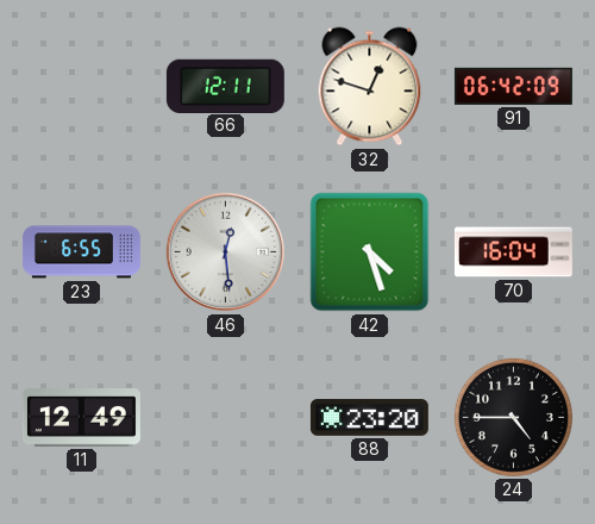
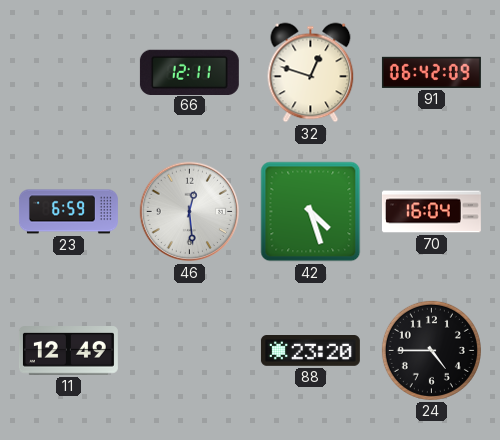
23: 6:55 -> 6:59 (68, 212)
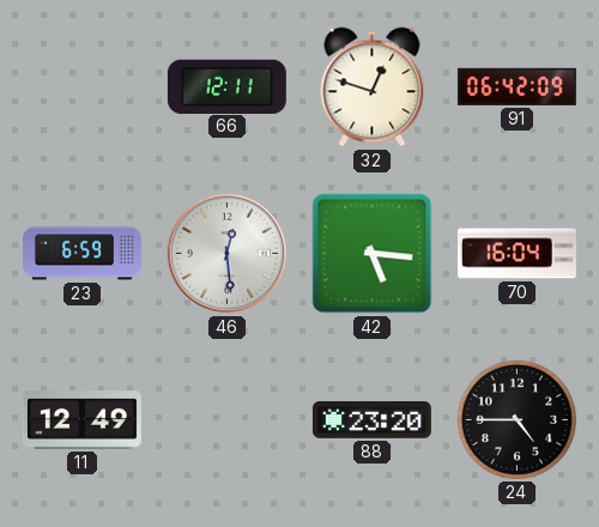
42: 4:27 -> 5:16 (373, 254)
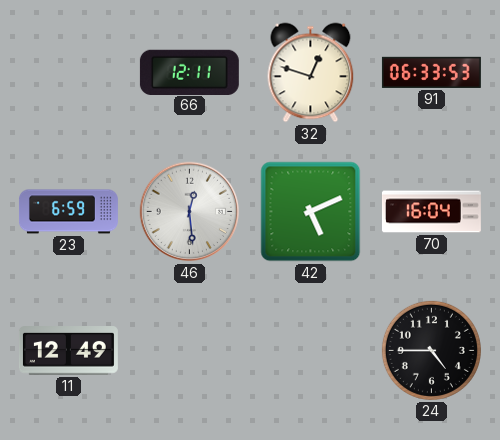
91: 06:42 -> 06:33 (431, 72)
42: 5:16 -> 5:11 (311, 212)
88: 23:20 -> none (371, 420)
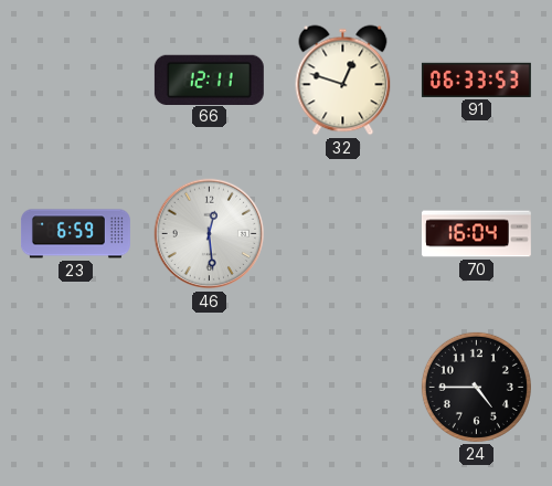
42: 5:11 -> none (311, 212)
11: 12:49 -> none (68, 351)
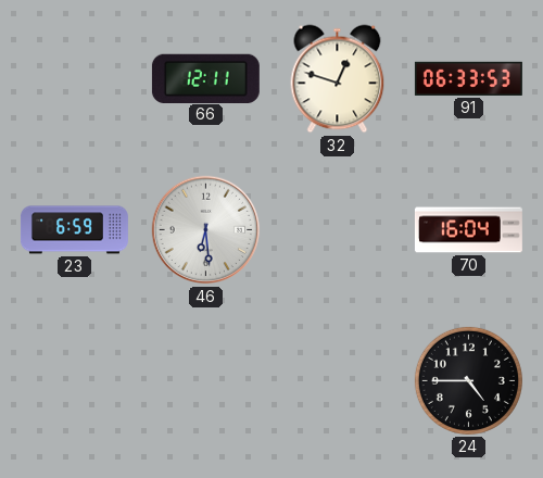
46: 12:29 -> 6:29 (206, 230)
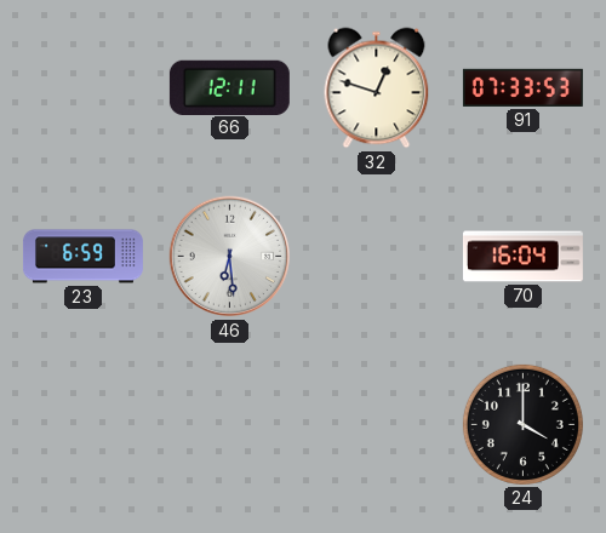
91: 06:33 -> 07:33 (522, 87)
24: 4:45 -> 4:00 (522, 424)
